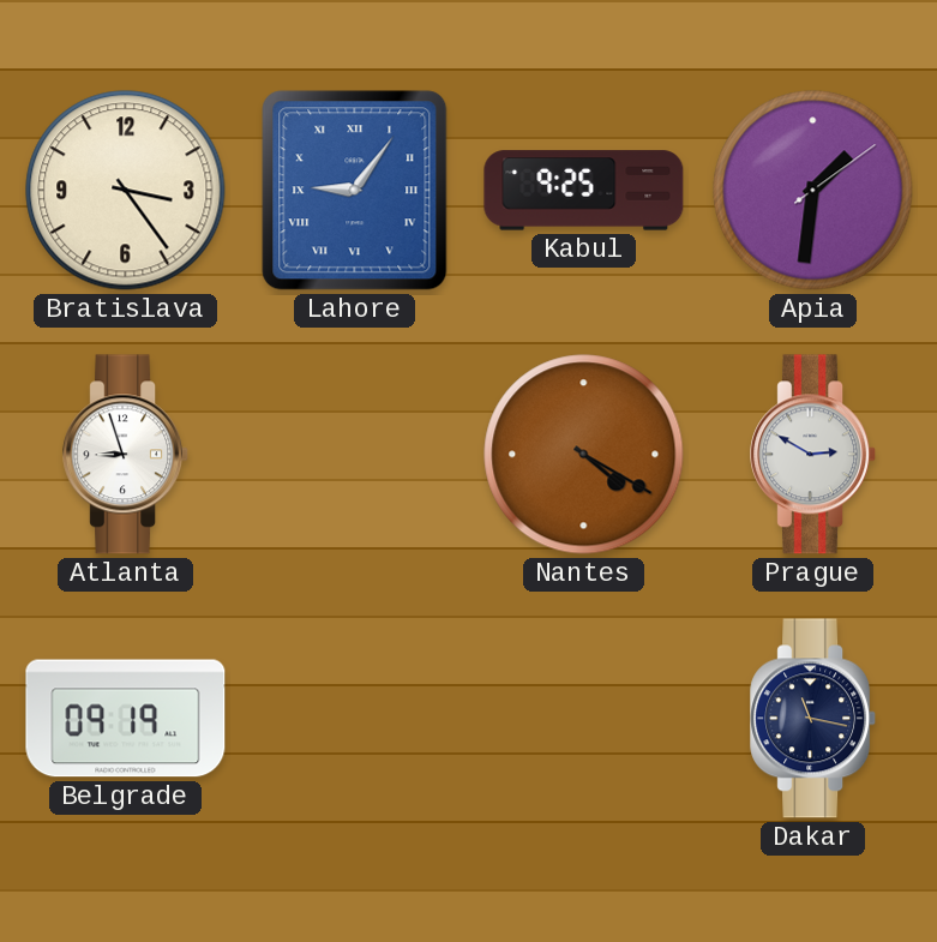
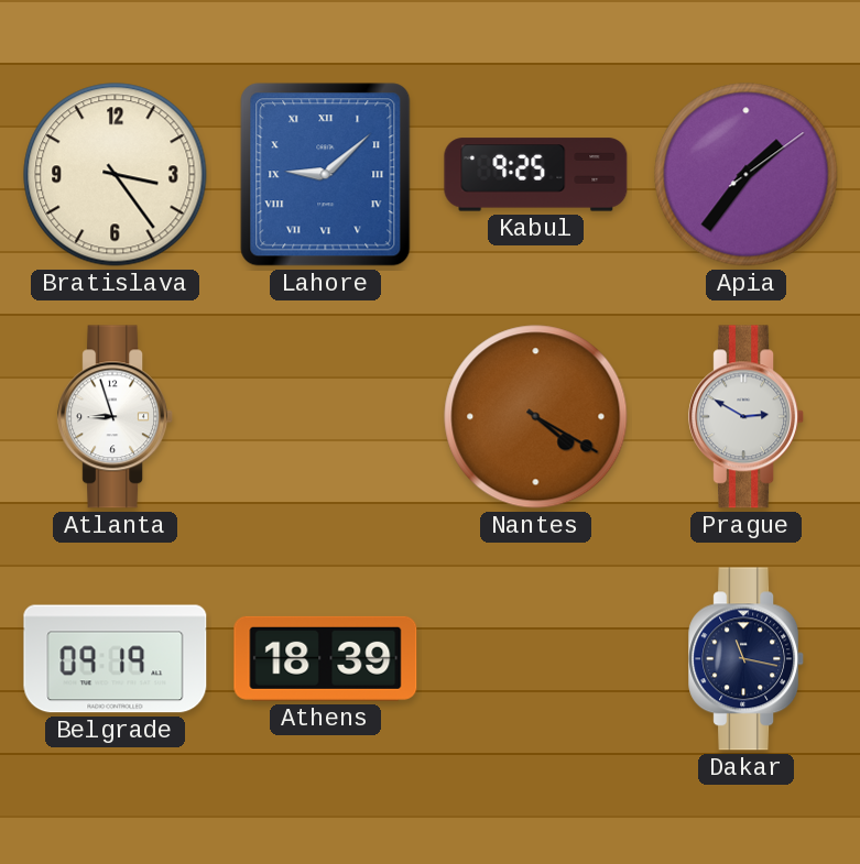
Lahore: 9:06 -> 9:08 (326, 175)
Apia: 1:31 -> 1:36 (747, 175)
Athens: none -> 18:39 (326, 658)
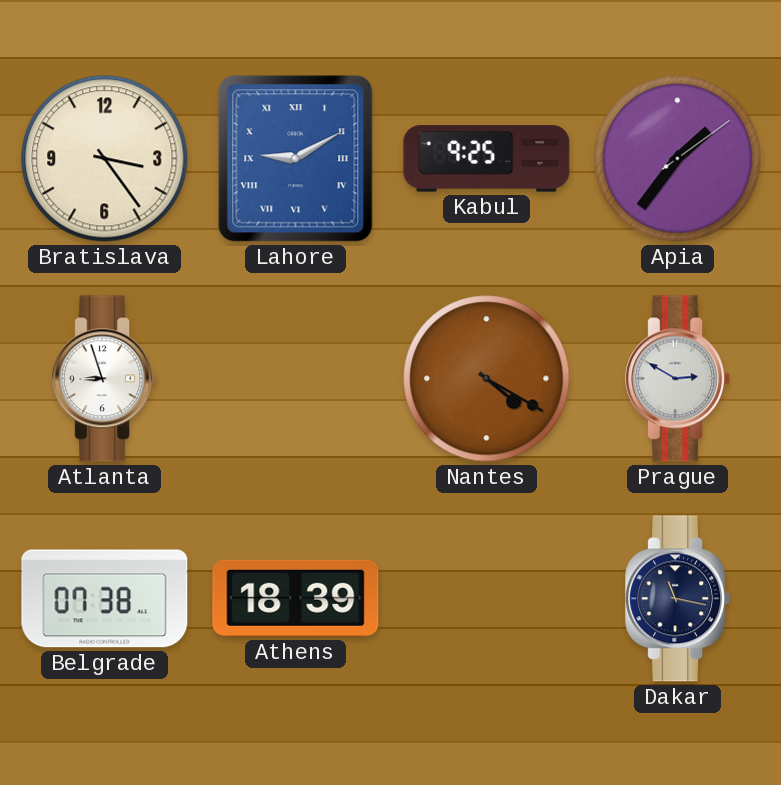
Lahore: 9:08 -> 9:10 (296, 159)
Belgrade: 09:19 -> 07:38 (105, 599)
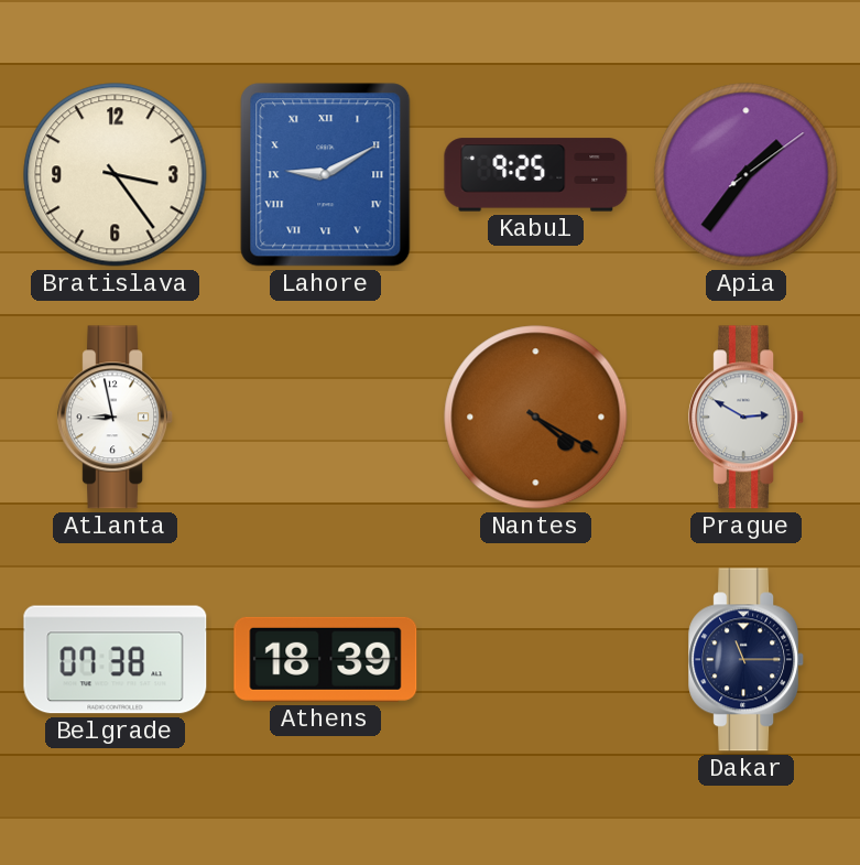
Atlanta: 8:57 -> 8:58 (116, 418)
Dakar: 11:17 -> 11:15 (747, 660)
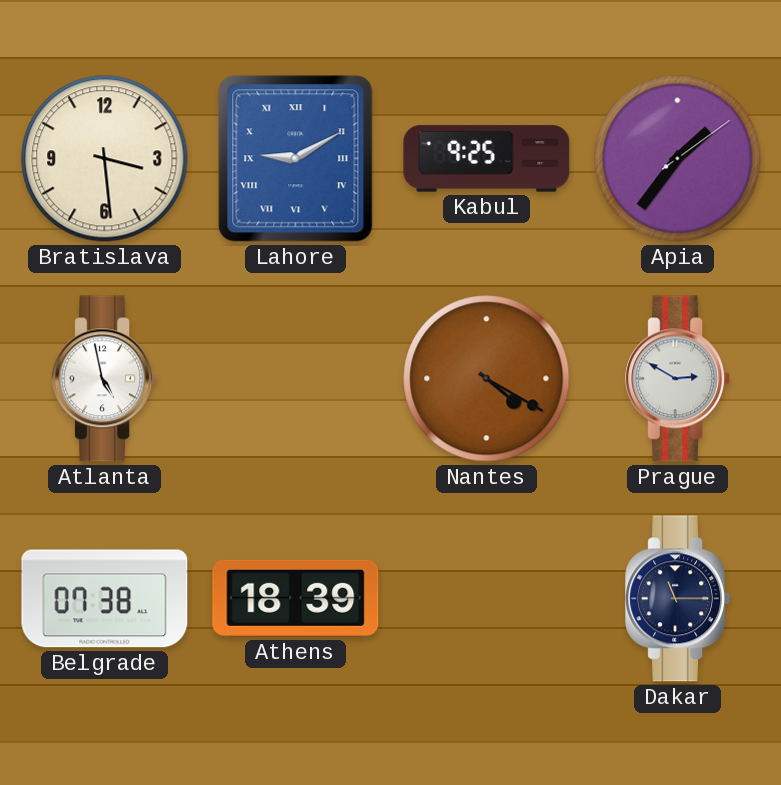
Bratislava: 3:24 -> 3:29 (105, 159)
Atlanta: 8:58 -> 4:58 (105, 379)
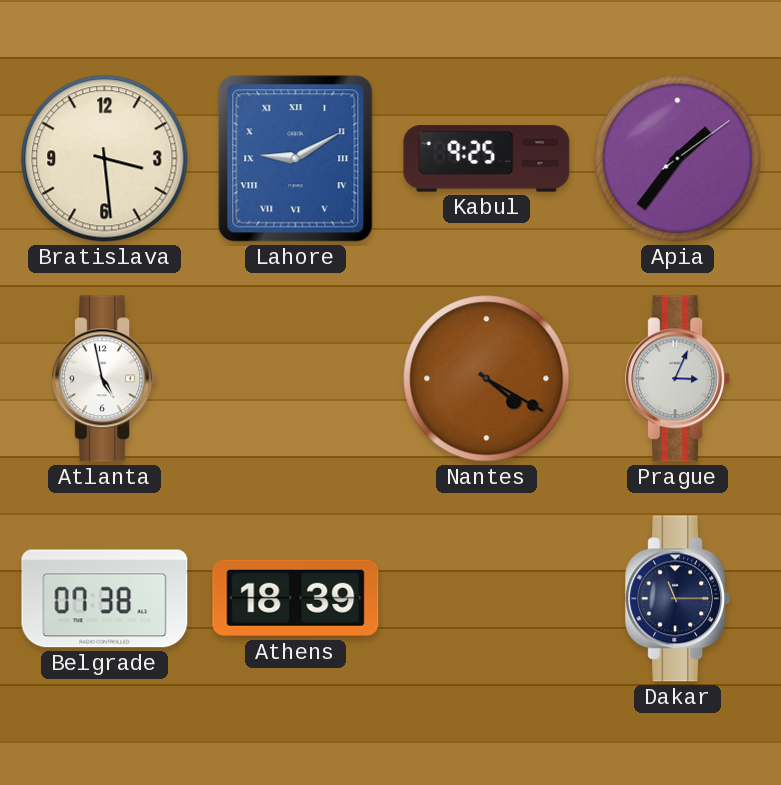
Prague: 2:50 -> 3:04 (678, 379)
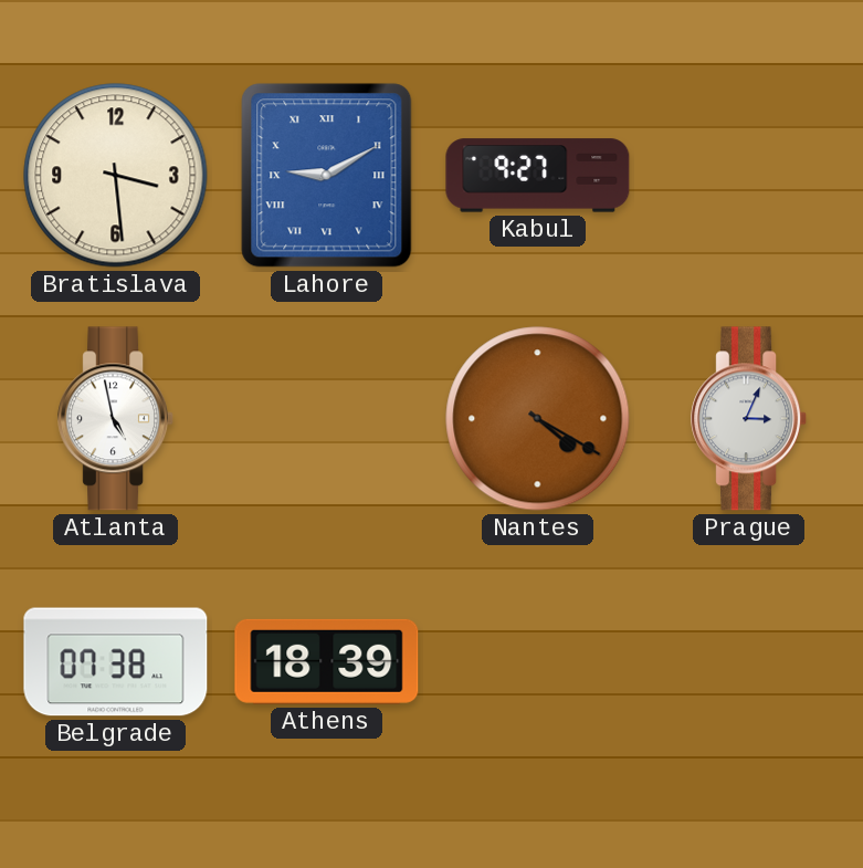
Kabul: 9:25 -> 9:27 (538, 176)
Apia: 1:36 -> none (678, 159)
Dakar: 11:15 -> none (678, 599)
